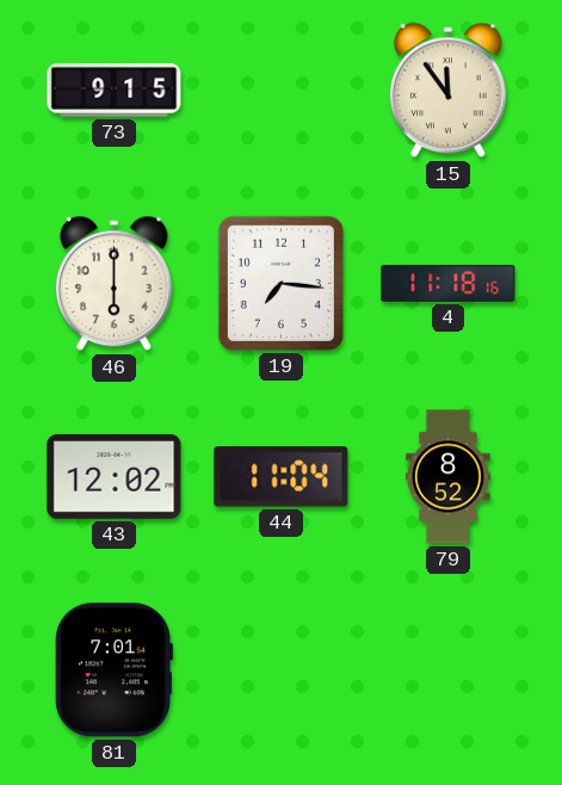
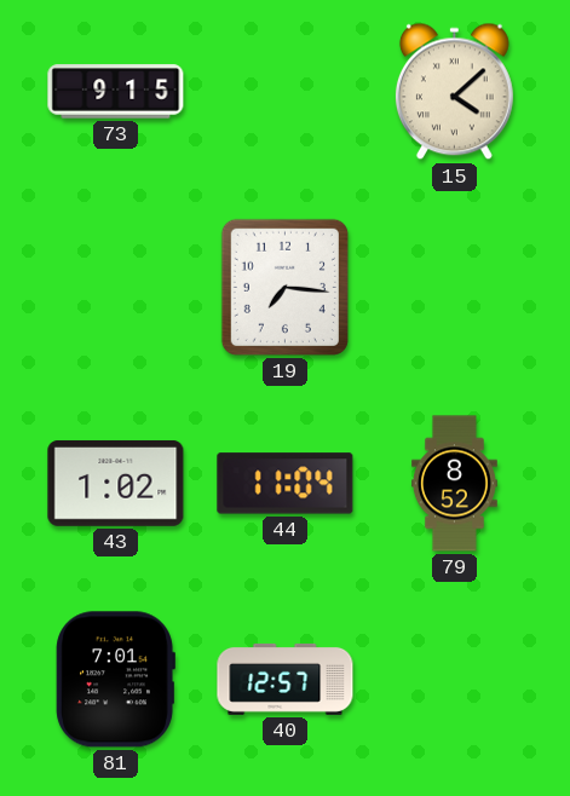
15: 11:54 -> 4:08 (454, 92)
46: 6:00 -> none (113, 284)
4: 11:18 -> none (449, 284)
43: 12:02 -> 1:02 (116, 483)
40: none -> 12:57 (286, 679)
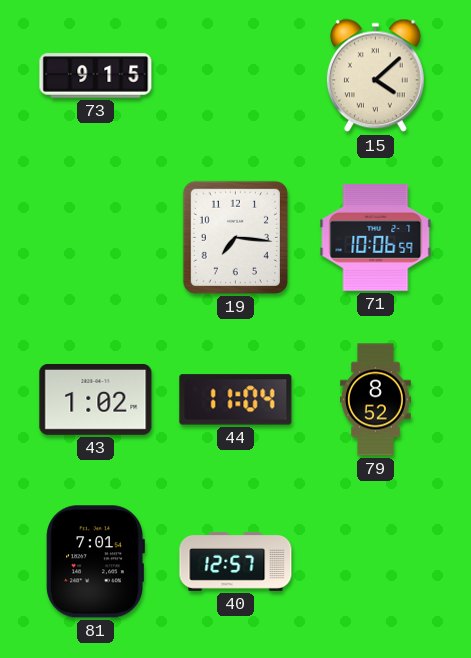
71: none -> 10:06 (376, 238)
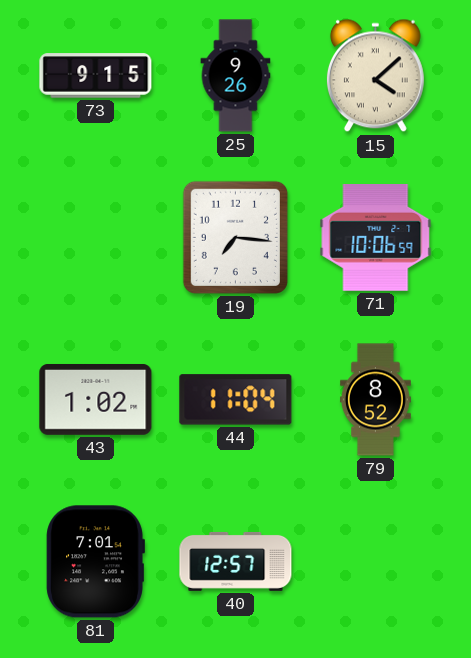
25: none -> 9:26 (236, 76)
